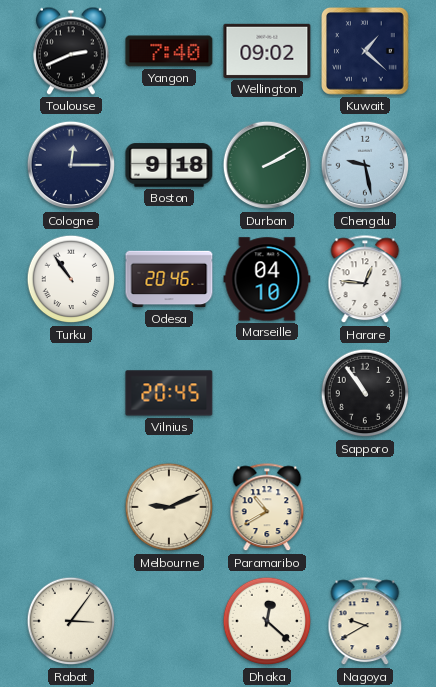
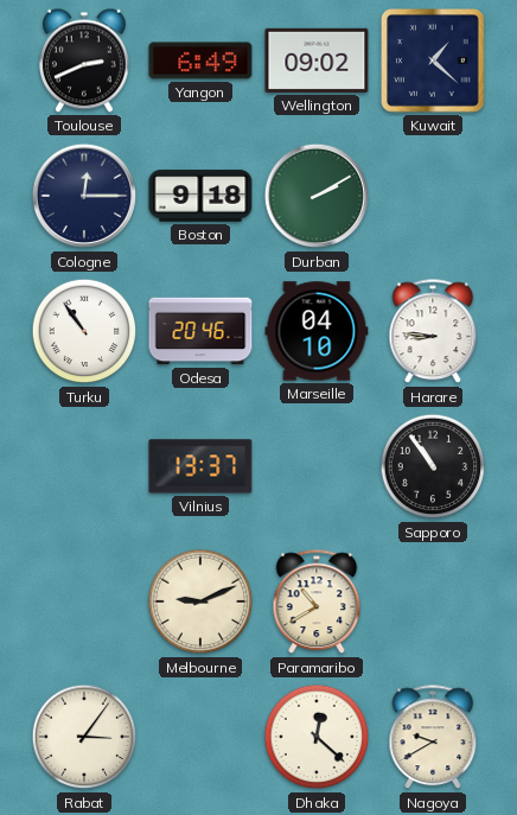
Yangon: 7:40 -> 6:49 (200, 61)
Chengdu: 9:28 -> none (365, 165)
Harare: 12:46 -> 8:46 (433, 332)
Vilnius: 20:45 -> 13:37 (200, 466)
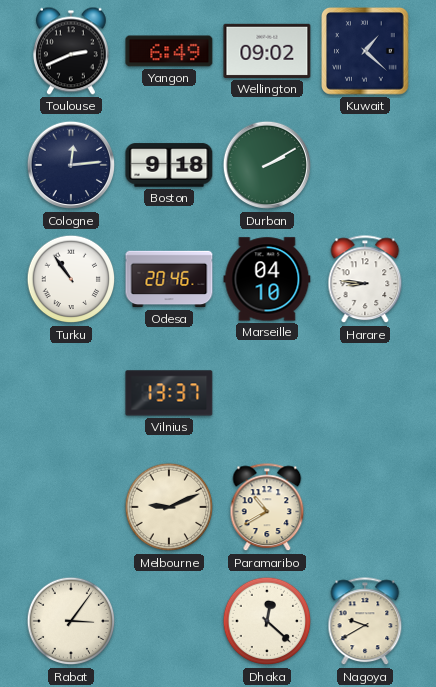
Cologne: 12:15 -> 12:14 (71, 165)
Sapporo: 10:54 -> none (433, 466)
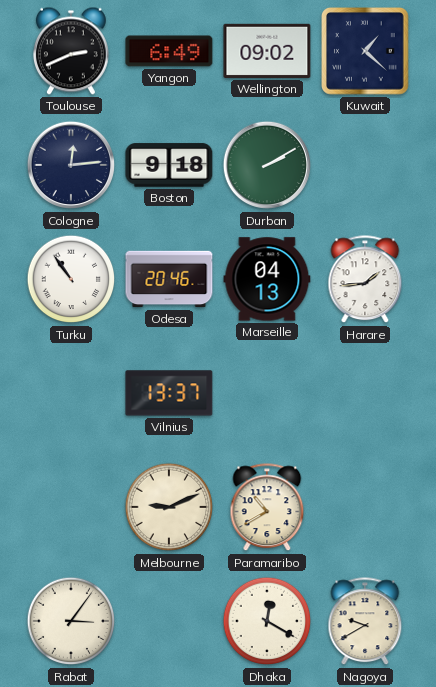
Marseille: 04:10 -> 04:13 (267, 279)
Harare: 8:46 -> 1:44 (365, 280)
Dhaka: 12:22 -> 12:20 (267, 621)
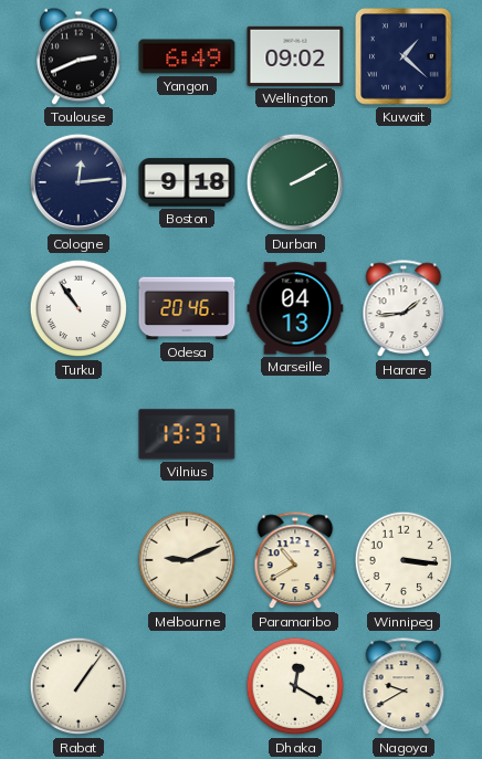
Winnipeg: none -> 3:16 (404, 560)
Rabat: 3:06 -> 1:06 (78, 686)
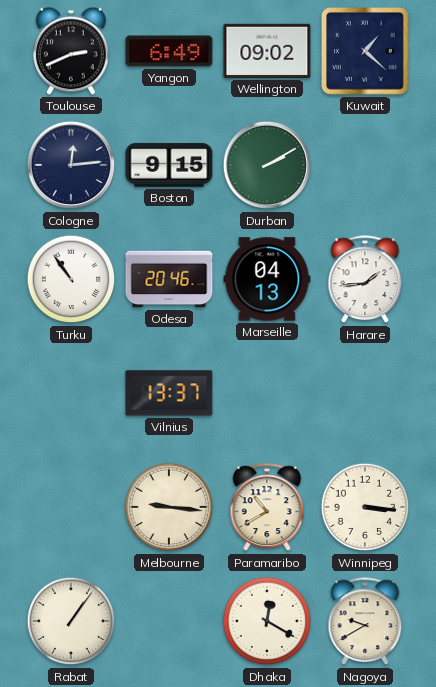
Boston: 9:18 -> 9:15 (169, 165)
Melbourne: 9:11 -> 9:16 (169, 507)
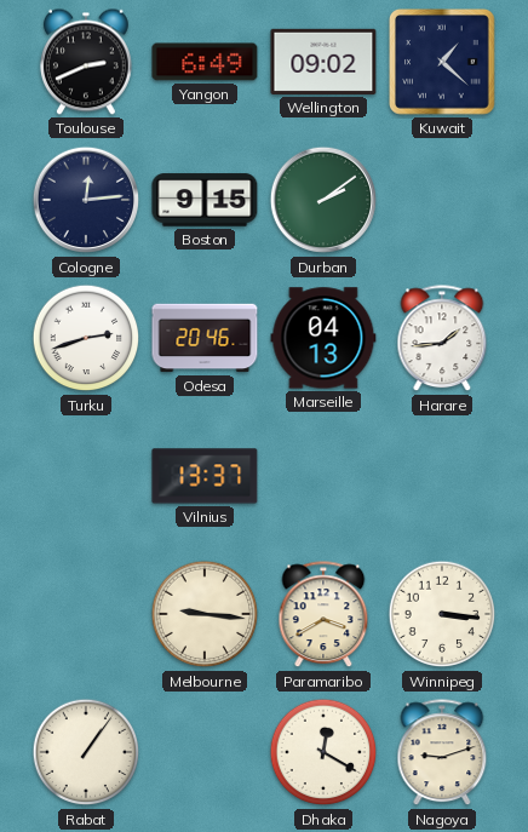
Durban: 2:10 -> 2:09 (323, 200)
Turku: 10:54 -> 2:42 (86, 338)
Paramaribo: 10:40 -> 3:40 (323, 615)
Nagoya: 9:40 -> 9:12 (442, 753)
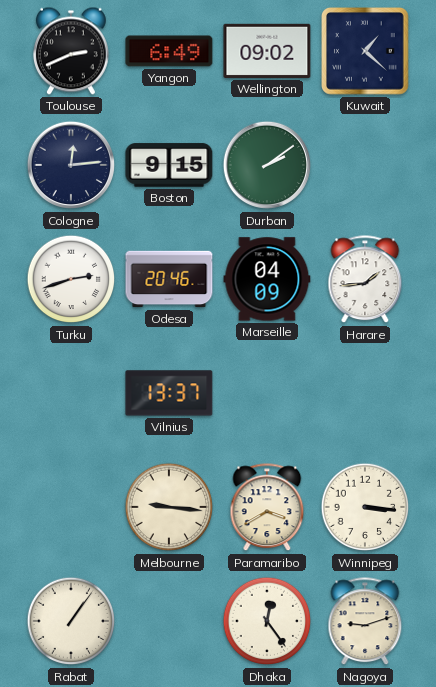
Marseille: 04:13 -> 04:09 (267, 279)
Dhaka: 12:20 -> 12:24 (267, 621)
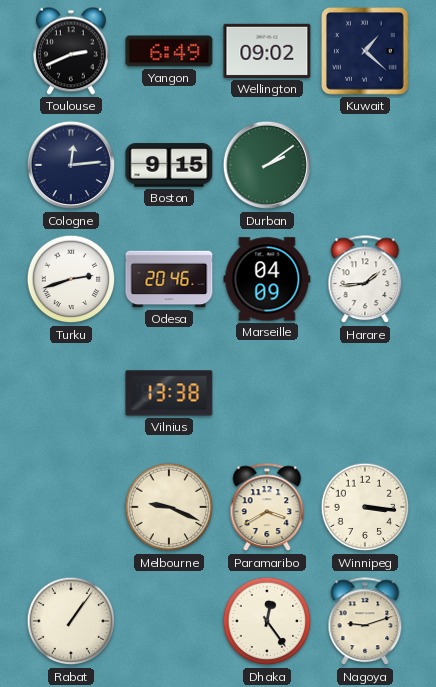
Vilnius: 13:37 -> 13:38 (169, 393)
Melbourne: 9:16 -> 9:19 (169, 507)
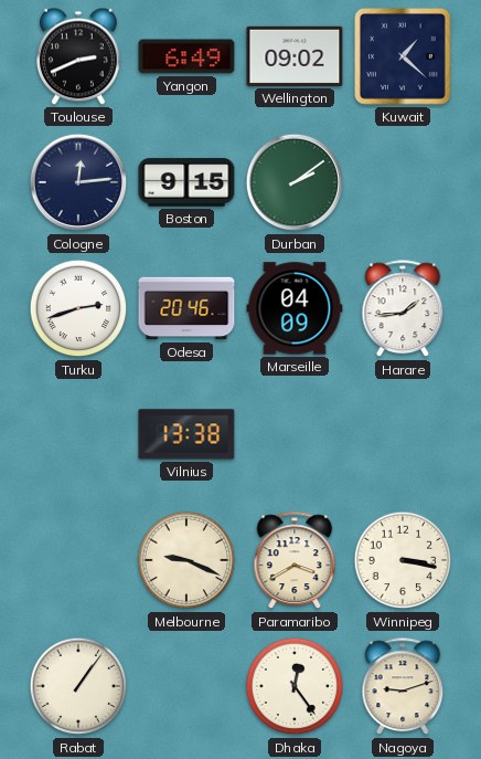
Winnipeg: 3:16 -> 3:17 (403, 560)
